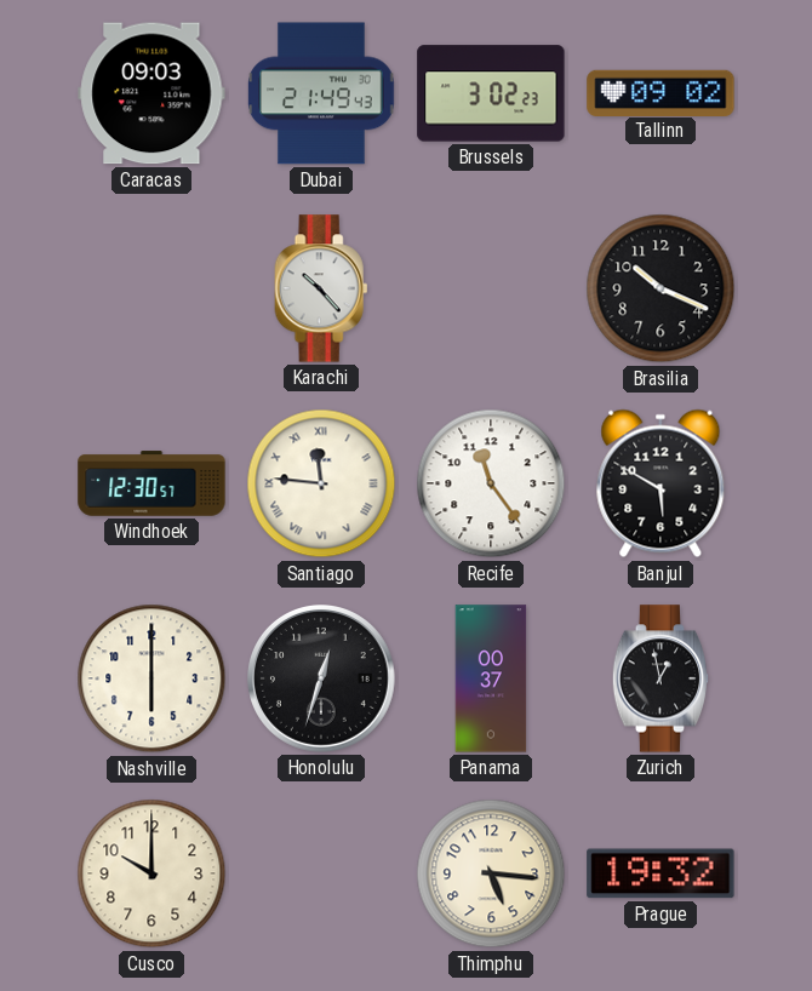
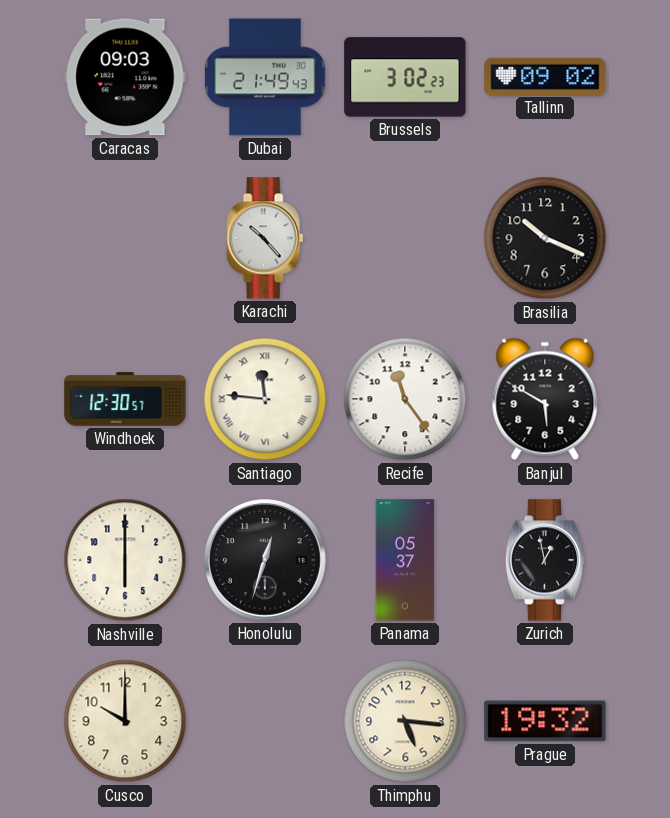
Panama: 00:37 -> 05:37 (405, 560)
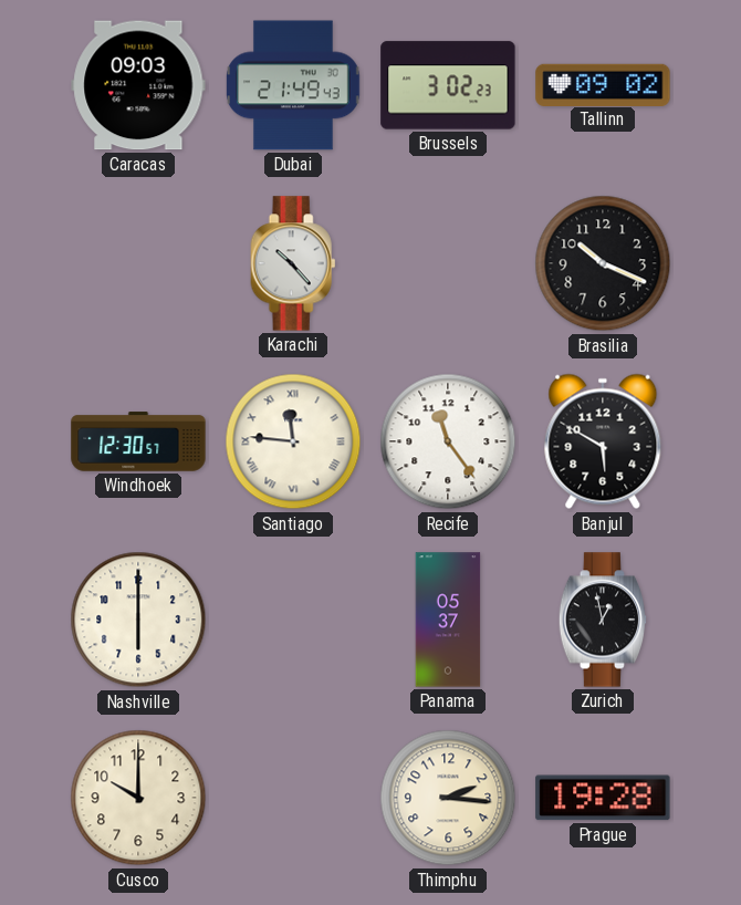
Honolulu: 12:33 -> none (266, 561)
Thimphu: 5:16 -> 2:16 (448, 798)
Prague: 19:32 -> 19:28 (603, 798)
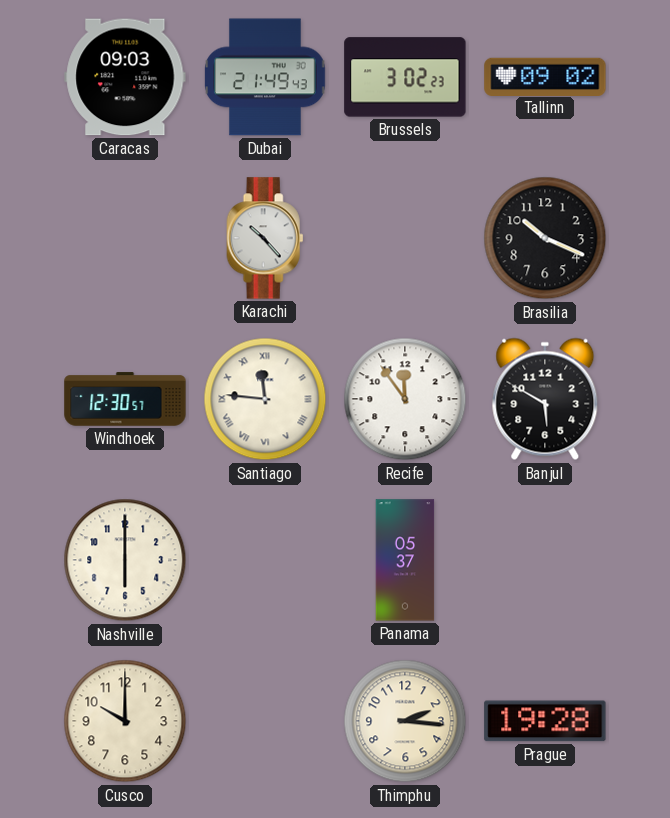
Recife: 11:24 -> 11:54 (405, 399)
Zurich: 12:58 -> none (603, 620)
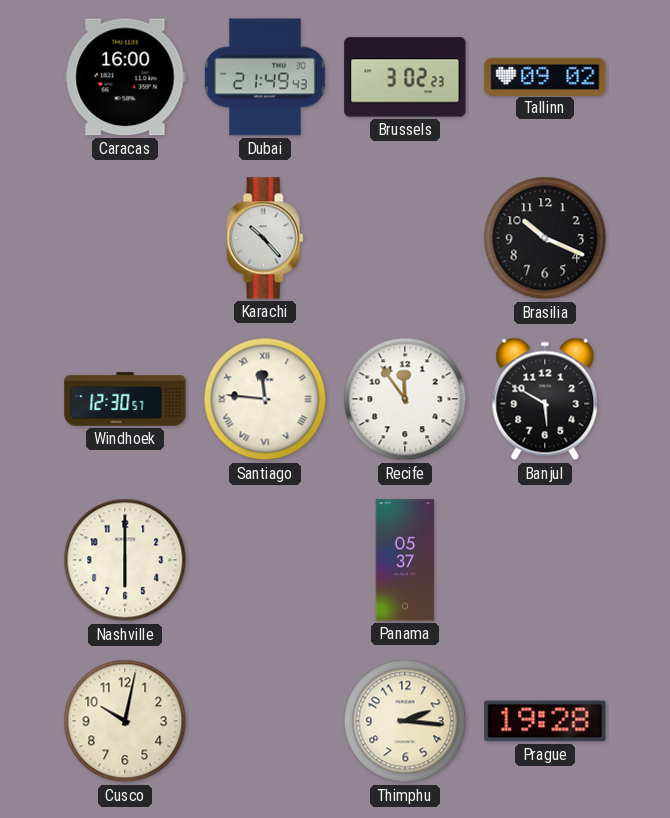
Caracas: 09:03 -> 16:00 (125, 77)
Cusco: 10:00 -> 10:02 (125, 721)
